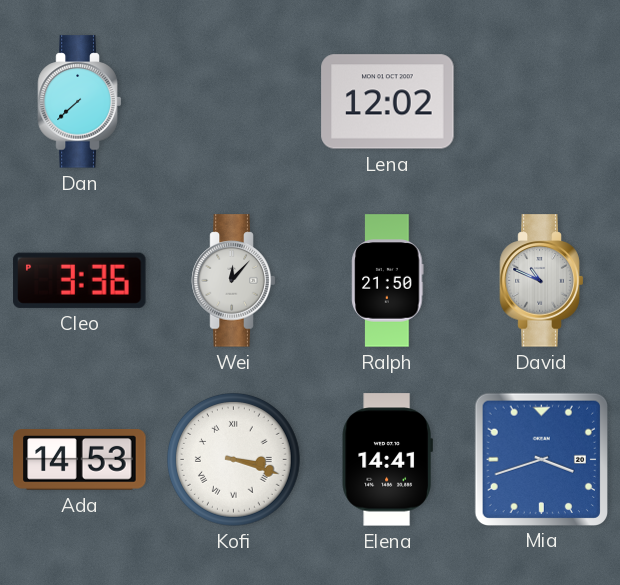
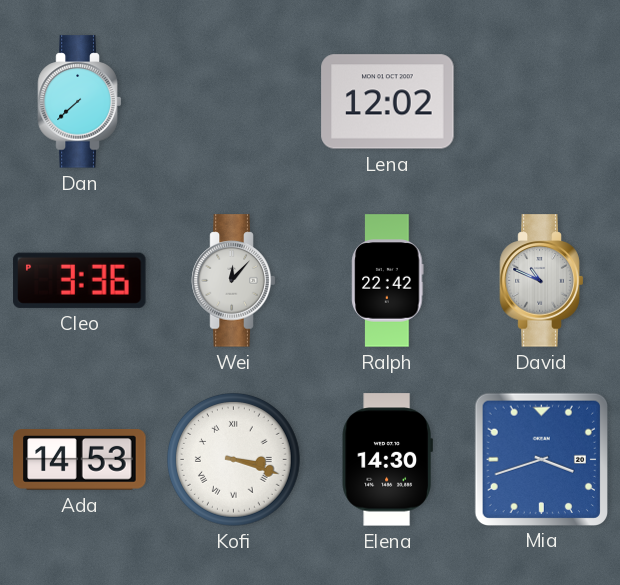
Ralph: 21:50 -> 22:42 (388, 281)
Elena: 14:41 -> 14:30 (387, 460)
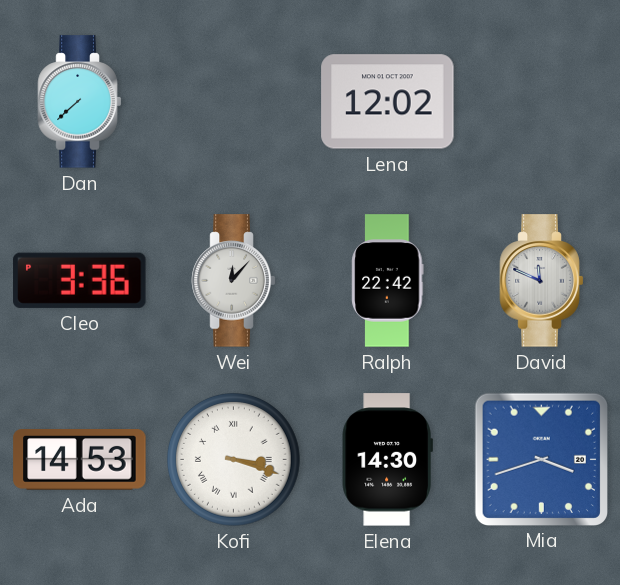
David: 10:49 -> 11:49 (542, 281)
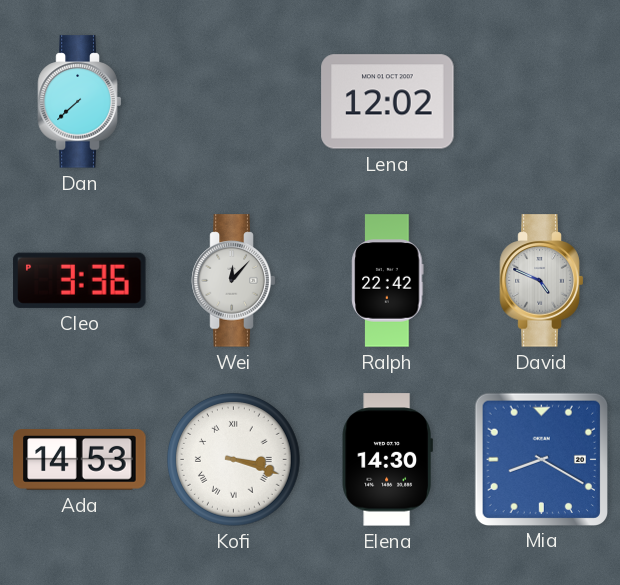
David: 11:49 -> 4:49 (542, 281)
Mia: 3:42 -> 8:20 (541, 459)
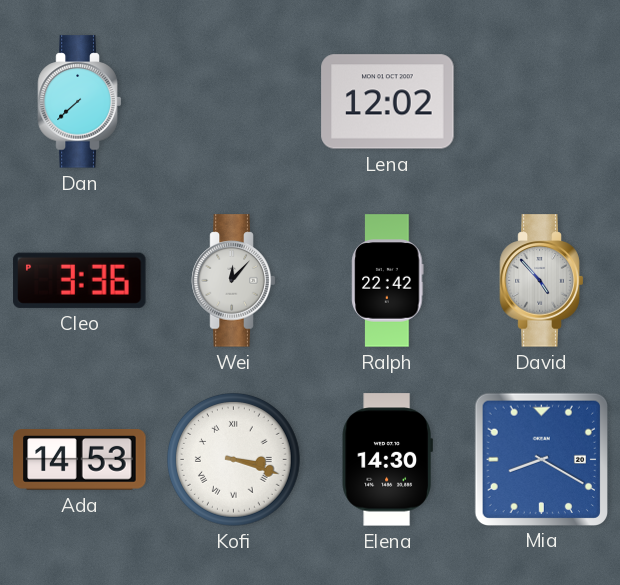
David: 4:49 -> 4:53 (542, 281)
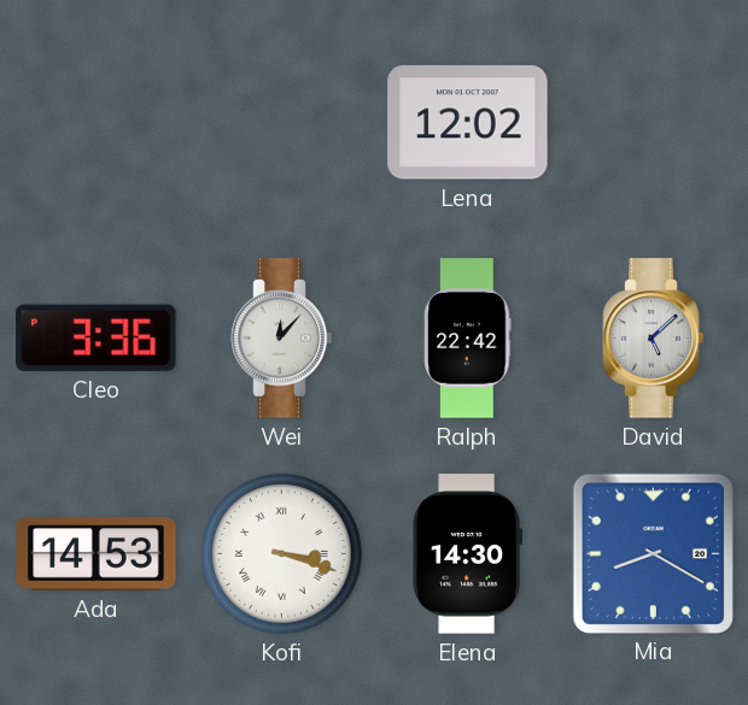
Dan: 7:38 -> none (80, 102)
David: 4:53 -> 5:08 (654, 339)
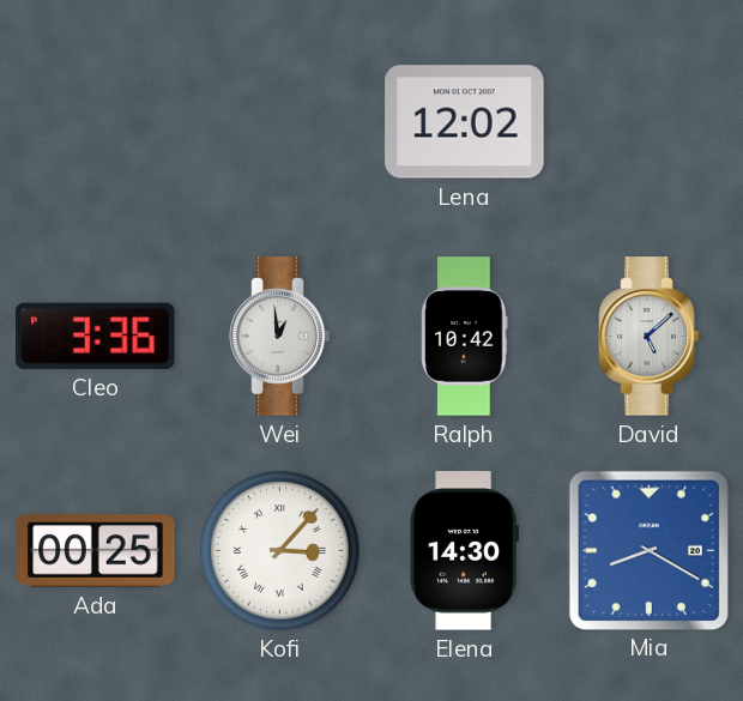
Wei: 12:07 -> 12:59 (280, 337)
Ralph: 22:42 -> 10:42 (465, 337)
Ada: 14:53 -> 00:25 (96, 551)
Kofi: 3:18 -> 3:07 (279, 550)
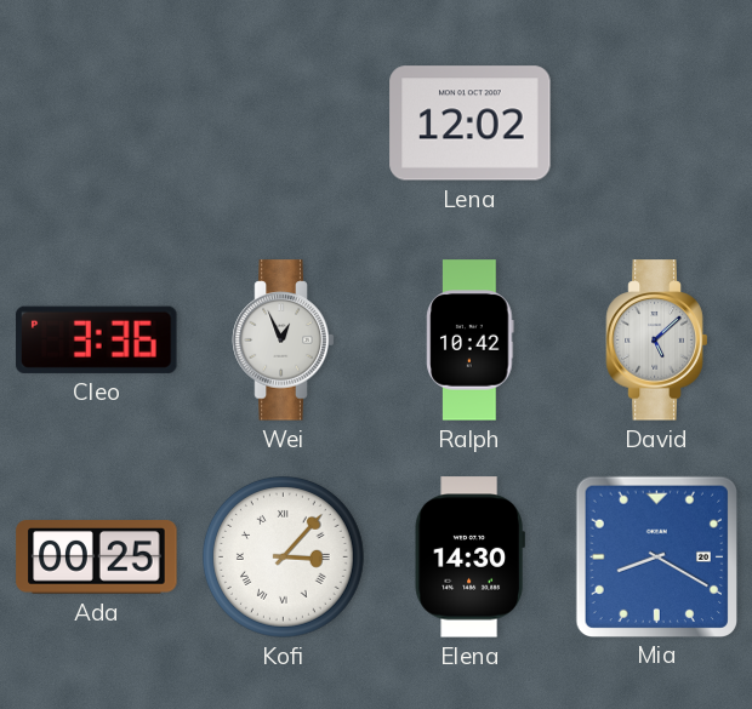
Wei: 12:59 -> 12:56 (284, 341)
